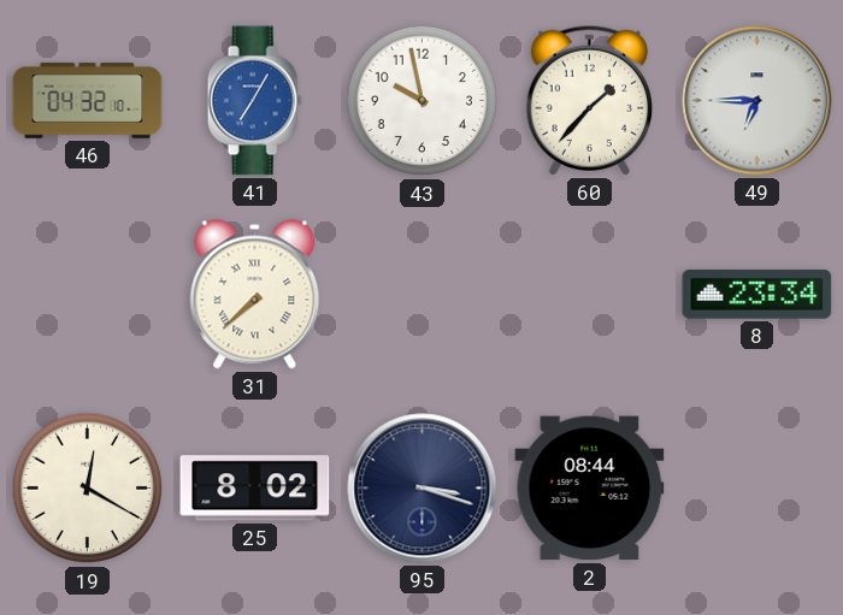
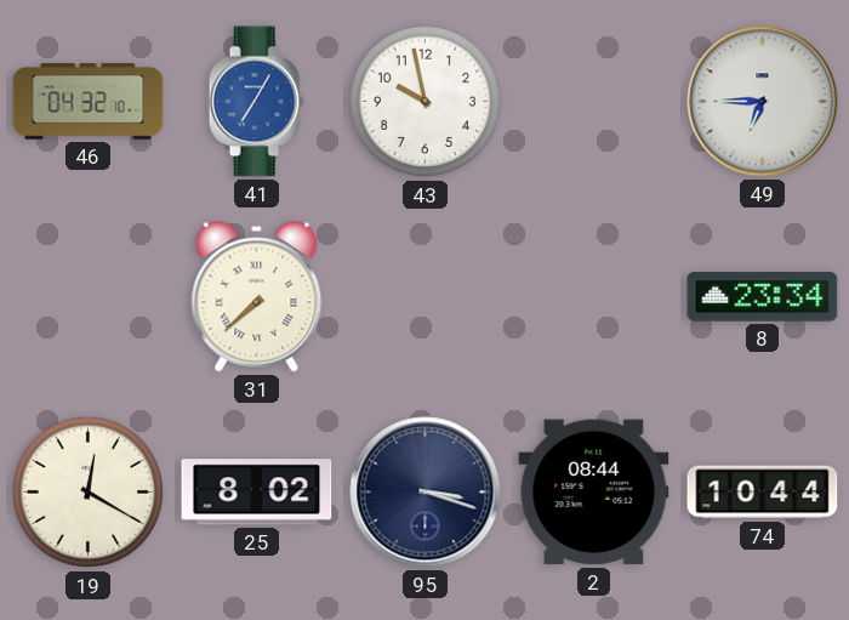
60: 1:37 -> none (589, 100)
74: none -> 10:44 (763, 493)
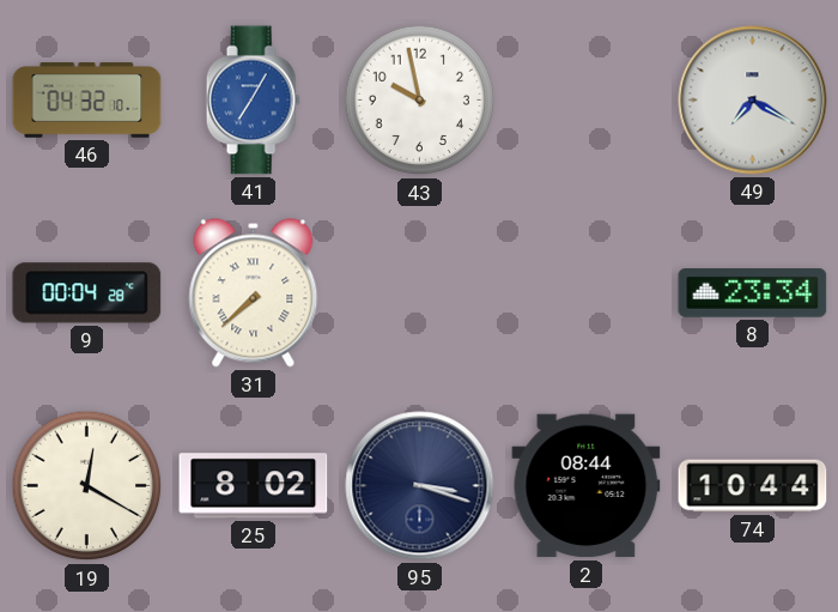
49: 6:45 -> 7:20 (753, 101)
9: none -> 00:04 (87, 293)
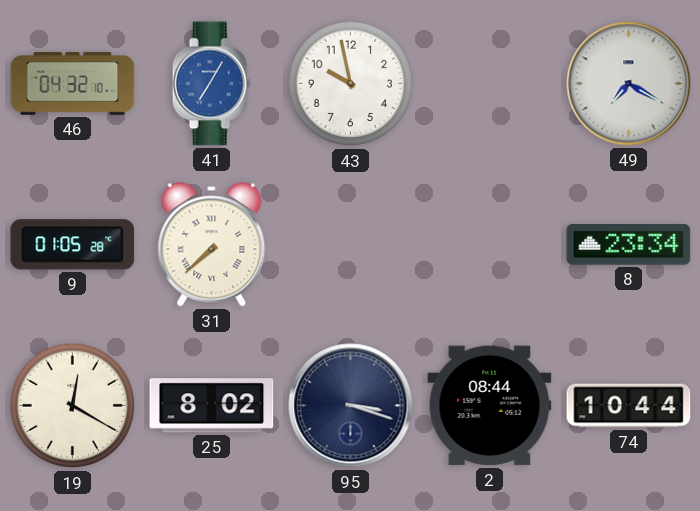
9: 00:04 -> 01:05 (73, 245)
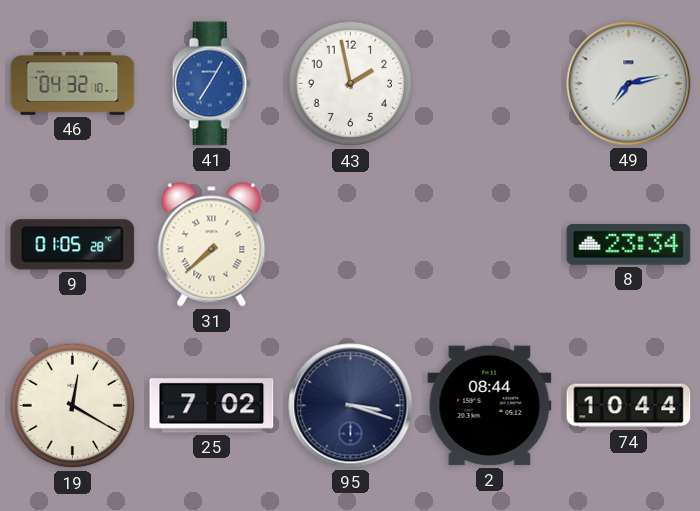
43: 9:58 -> 1:58 (351, 84)
49: 7:20 -> 7:13 (629, 84)
25: 8:02 -> 7:02 (212, 406)
